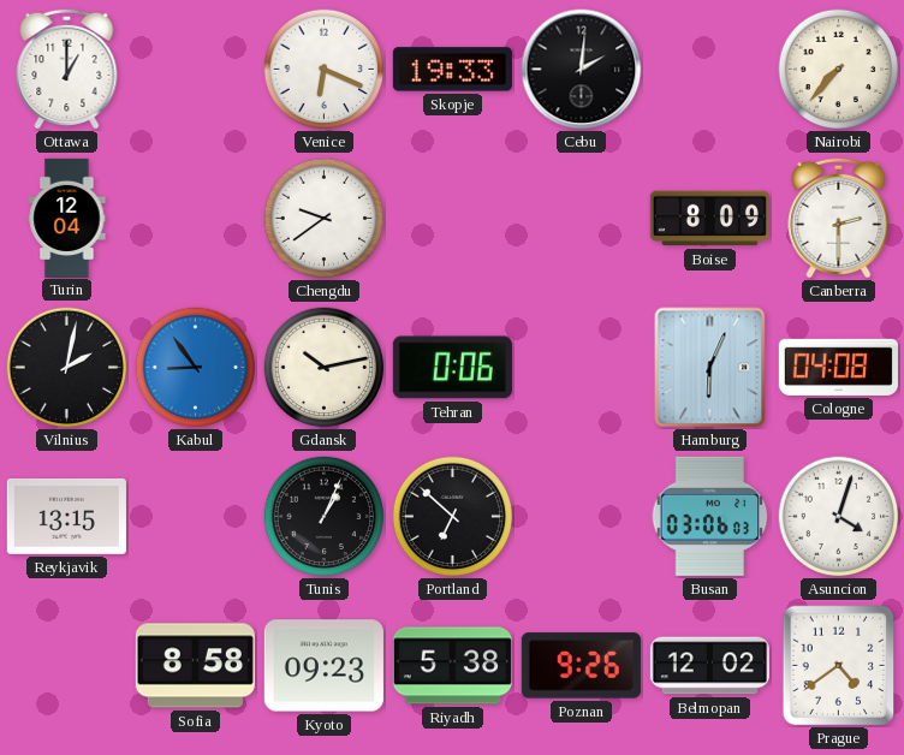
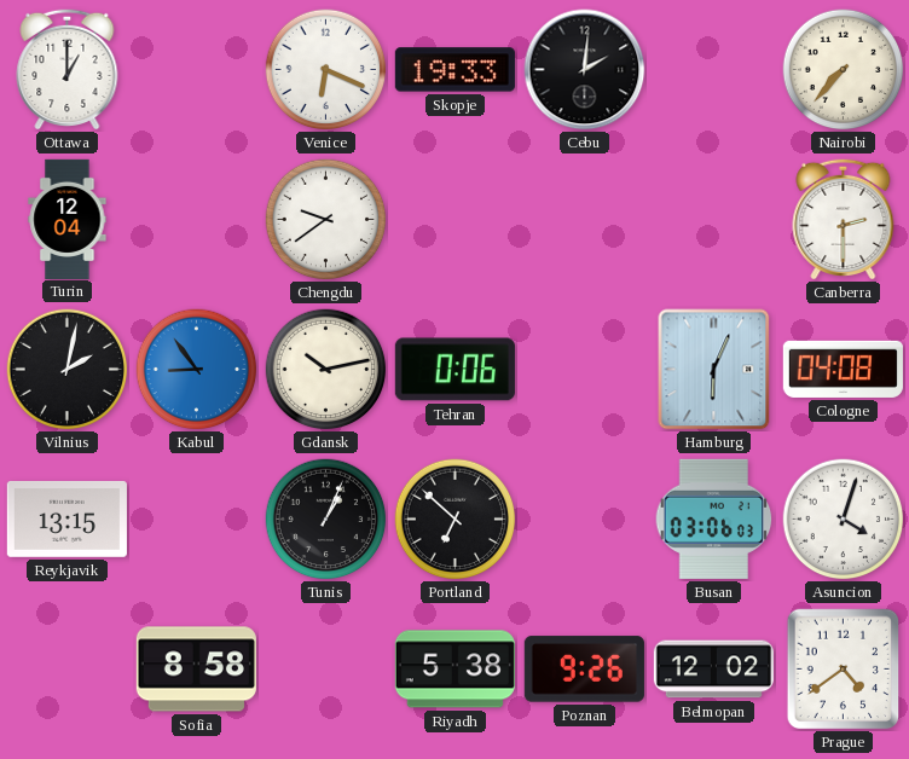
Boise: 8:09 -> none (709, 219)
Kyoto: 09:23 -> none (323, 666)
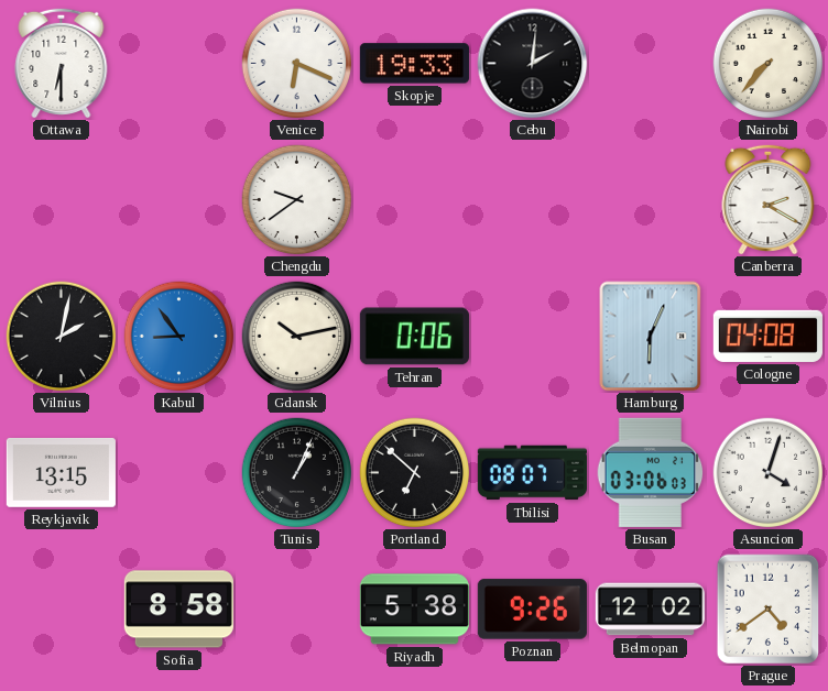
Ottawa: 1:00 -> 6:30 (62, 63)
Turin: 12:04 -> none (68, 219)
Canberra: 2:30 -> 2:20 (769, 199)
Tbilisi: none -> 08:07 (532, 473)
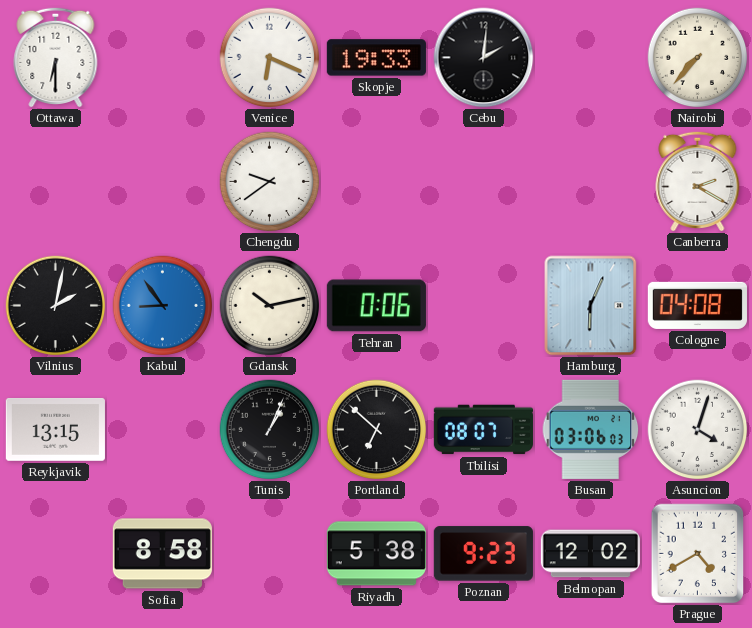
Poznan: 9:26 -> 9:23 (483, 554)
Prague: 4:39 -> 4:40 (698, 554)
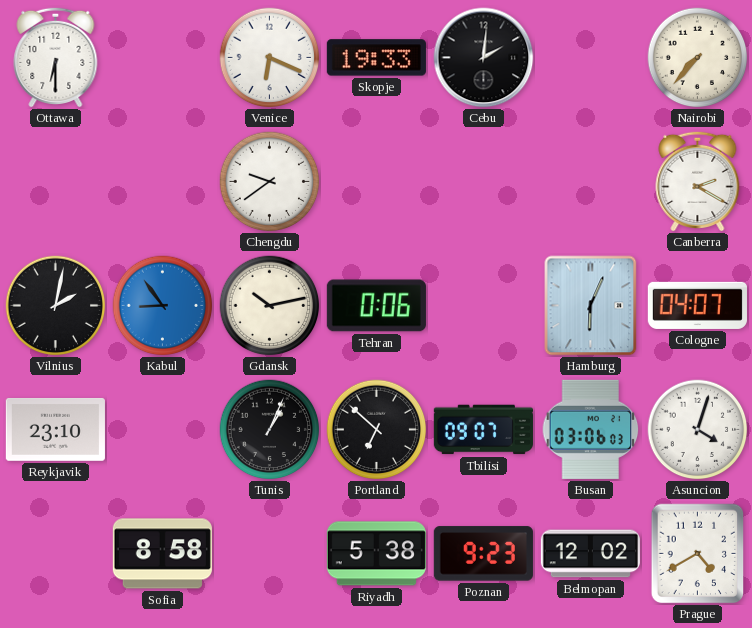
Cologne: 04:08 -> 04:07 (697, 305)
Reykjavik: 13:15 -> 23:10 (55, 429)
Tbilisi: 08:07 -> 09:07 (483, 430)
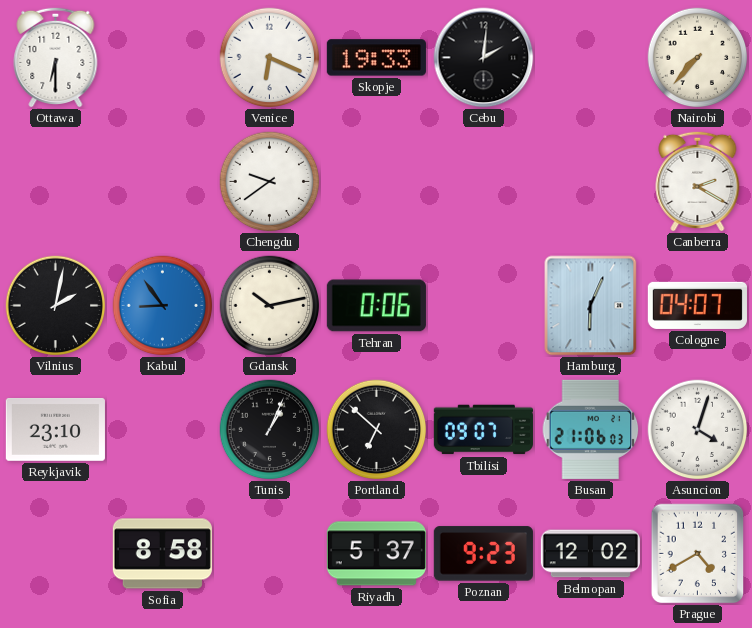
Busan: 03:06 -> 21:06 (591, 429)
Riyadh: 5:38 -> 5:37 (376, 554)
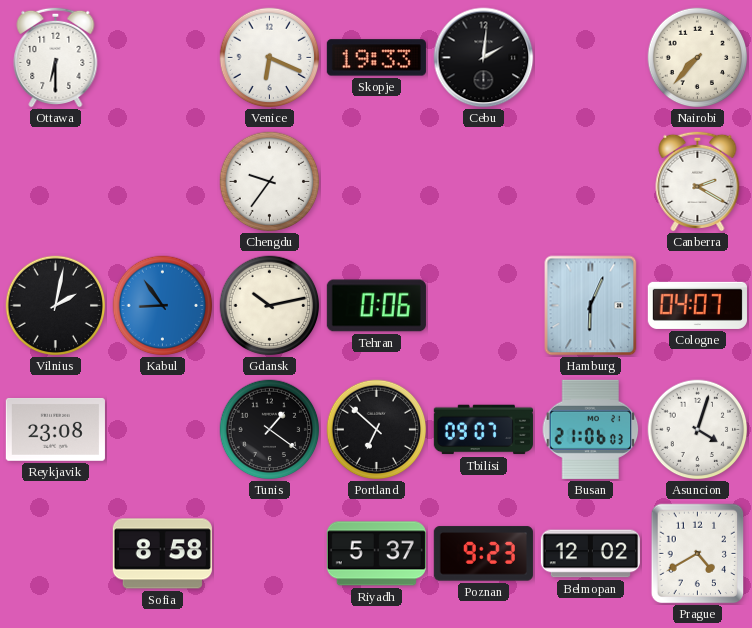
Chengdu: 9:39 -> 9:36 (270, 182)
Reykjavik: 23:10 -> 23:08 (55, 429)
Tunis: 1:04 -> 1:21 (270, 430)
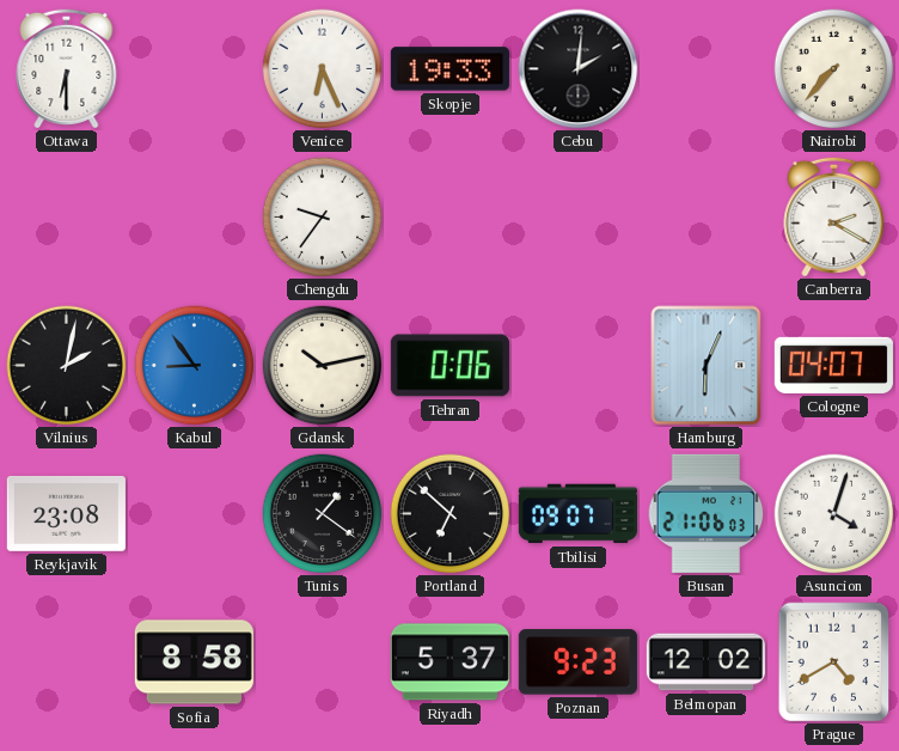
Venice: 6:19 -> 6:26 (323, 69)
